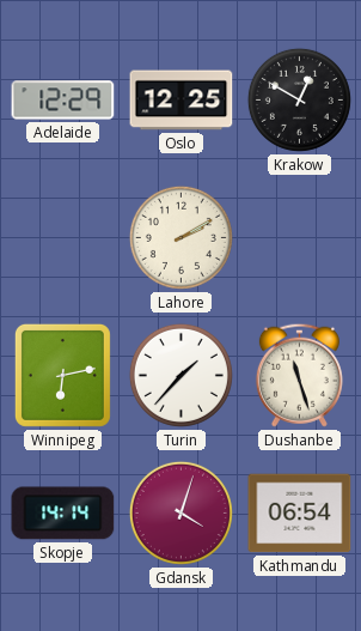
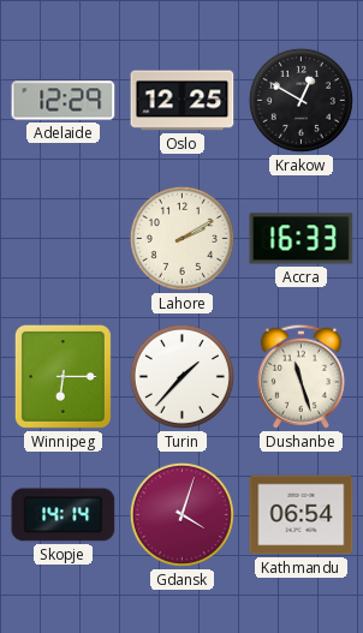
Accra: none -> 16:33 (302, 239)
Winnipeg: 6:13 -> 6:15 (63, 376)
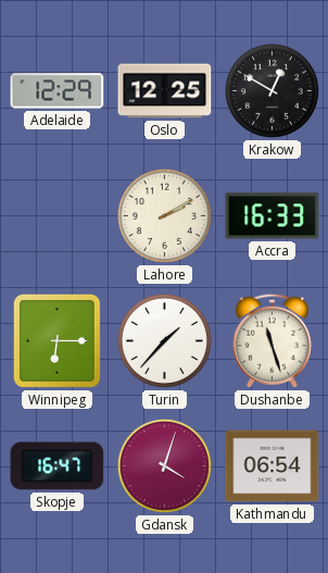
Skopje: 14:14 -> 16:47 (58, 466)
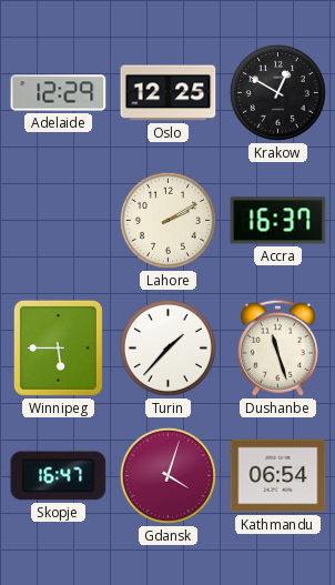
Accra: 16:33 -> 16:37 (278, 221)
Winnipeg: 6:15 -> 5:45 (58, 347)
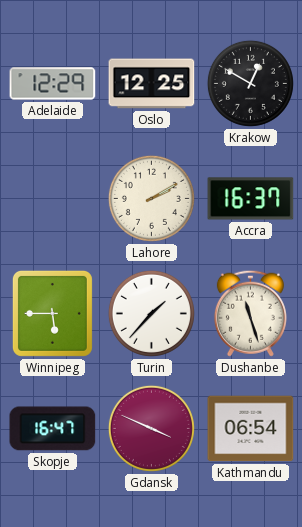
Gdansk: 4:03 -> 3:49 (151, 428)
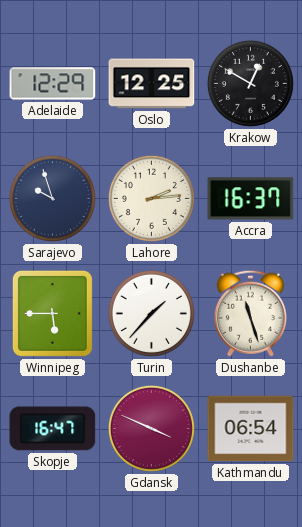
Sarajevo: none -> 9:57 (52, 198)
Lahore: 2:10 -> 2:14 (151, 198)
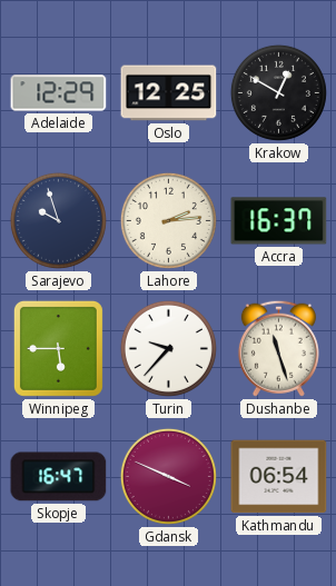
Turin: 1:37 -> 9:37 (168, 348)
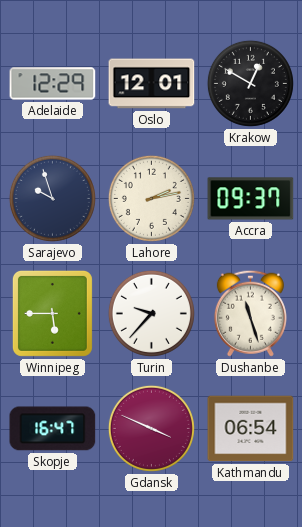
Oslo: 12:25 -> 12:01 (152, 84)
Lahore: 2:14 -> 2:13 (151, 198)
Accra: 16:37 -> 09:37 (251, 199)
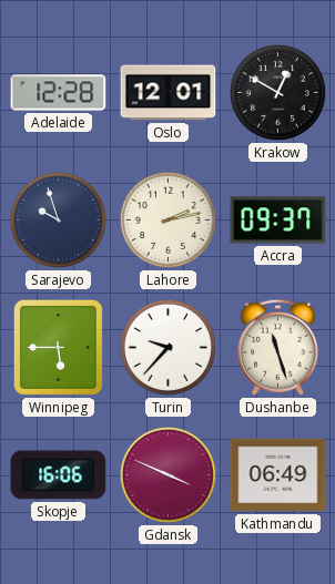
Adelaide: 12:29 -> 12:28 (59, 93)
Skopje: 16:47 -> 16:06 (59, 475)
Kathmandu: 06:54 -> 06:49 (278, 475)
